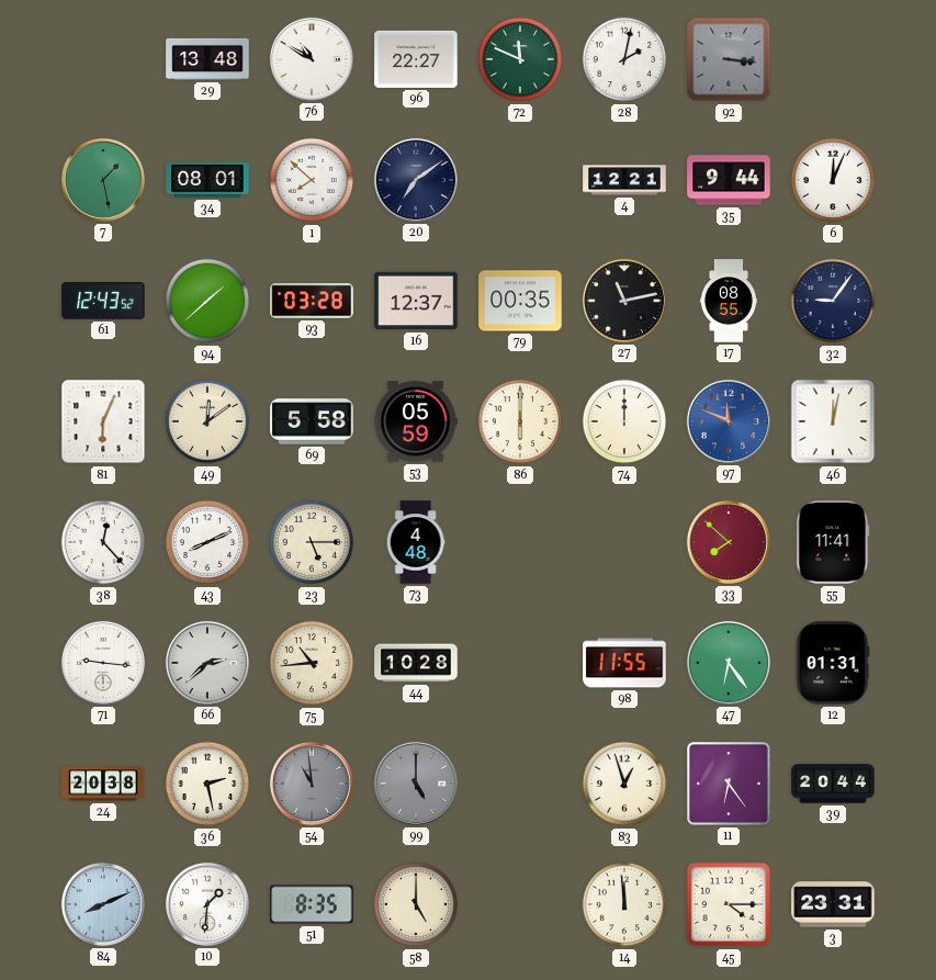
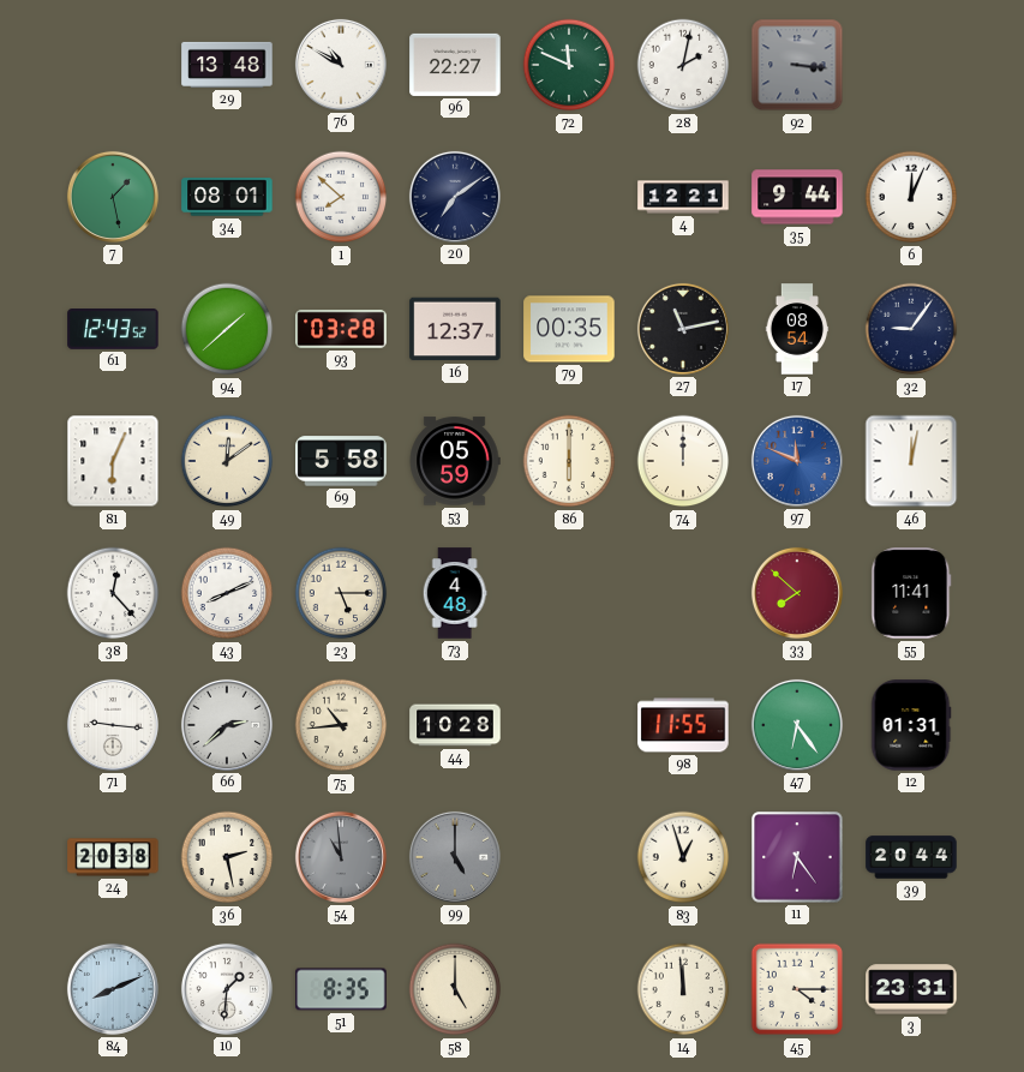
17: 08:55 -> 08:54 (797, 329)
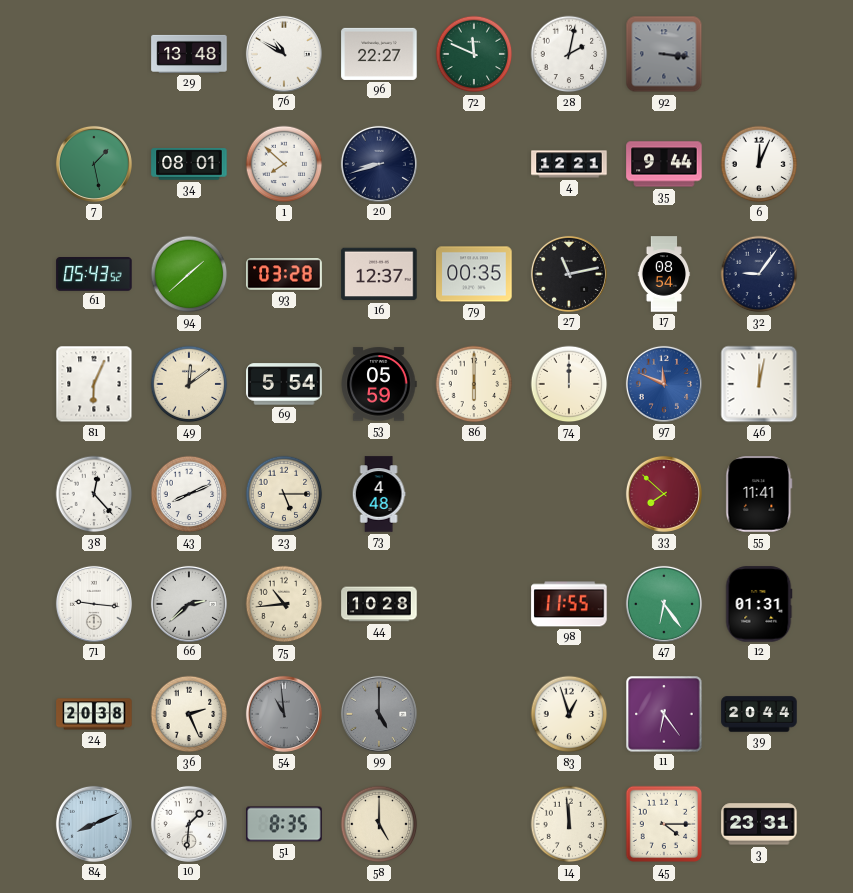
20: 7:09 -> 8:42 (379, 164)
61: 12:43 -> 05:43 (94, 275)
69: 5:58 -> 5:54 (284, 384)
36: 2:28 -> 2:26 (189, 714)
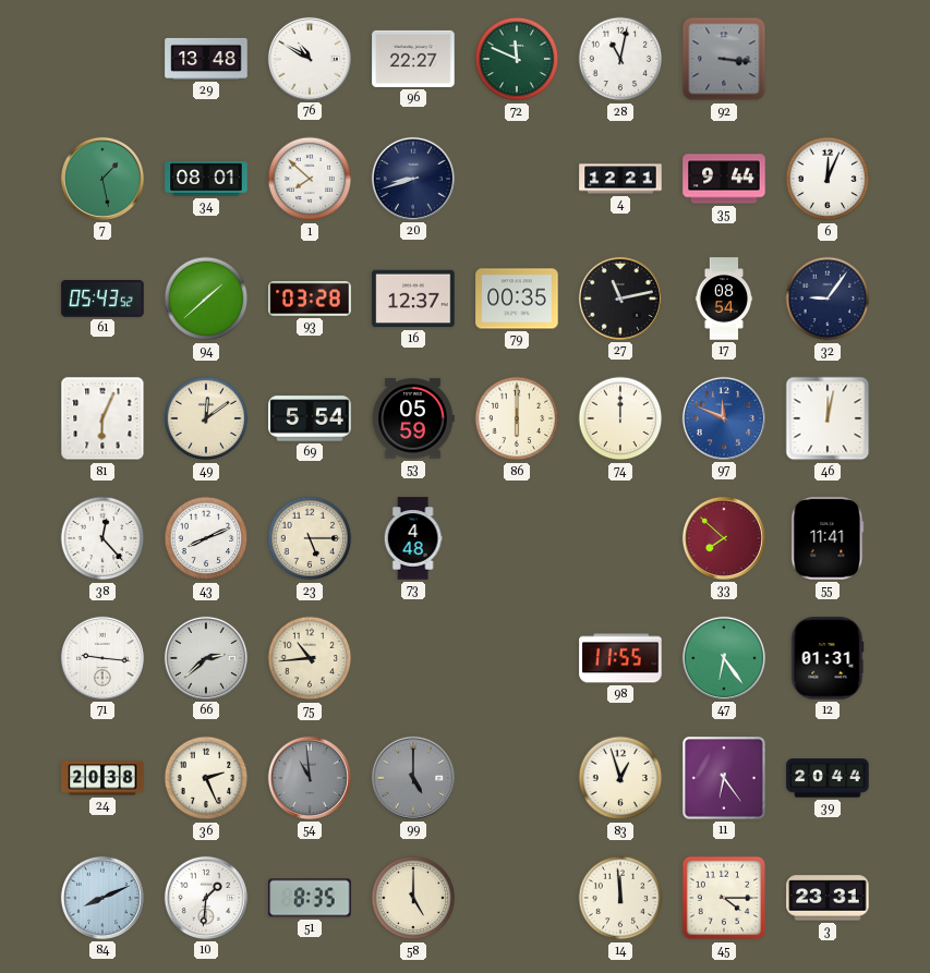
28: 2:02 -> 11:02 (620, 59)
44: 10:28 -> none (379, 604)
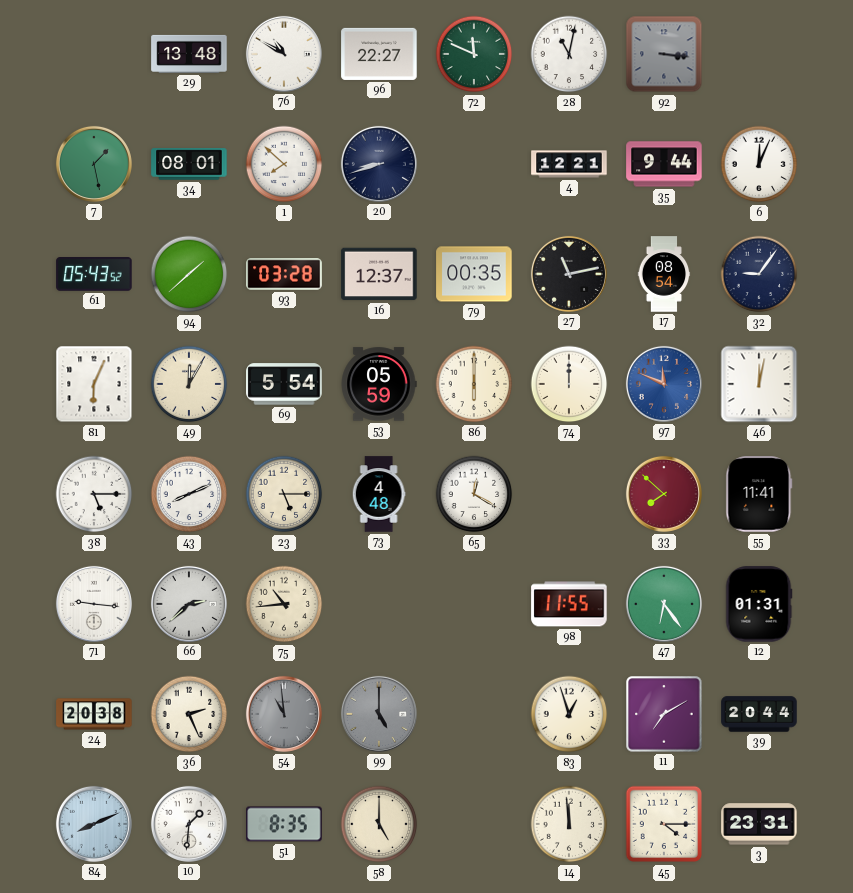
49: 12:09 -> 12:05 (189, 384)
38: 12:23 -> 5:15 (94, 494)
65: none -> 12:20 (474, 494)
11: 6:24 -> 7:10 (664, 714)
